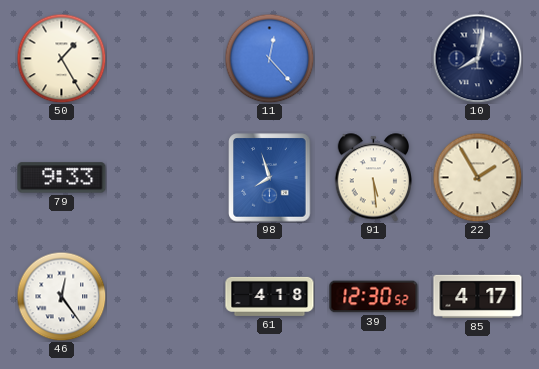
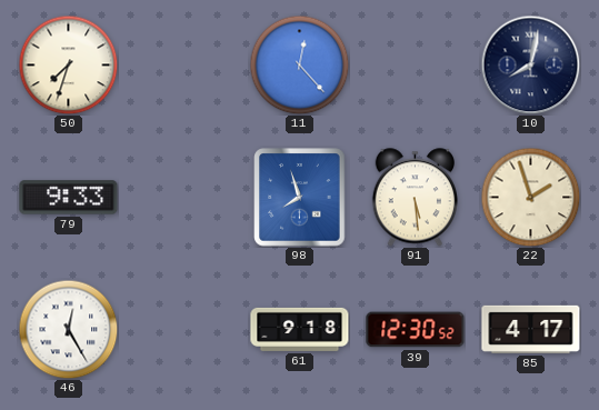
50: 1:25 -> 7:33 (68, 64)
22: 1:55 -> 1:57 (530, 197)
46: 12:24 -> 12:25 (68, 329)
61: 4:18 -> 9:18 (300, 329)
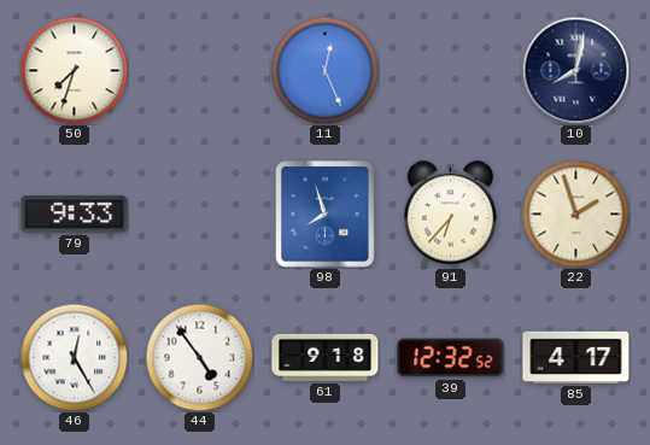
11: 12:23 -> 12:26 (324, 70)
91: 5:29 -> 6:37 (450, 215)
44: none -> 4:54 (199, 357)
39: 12:30 -> 12:32 (451, 358)
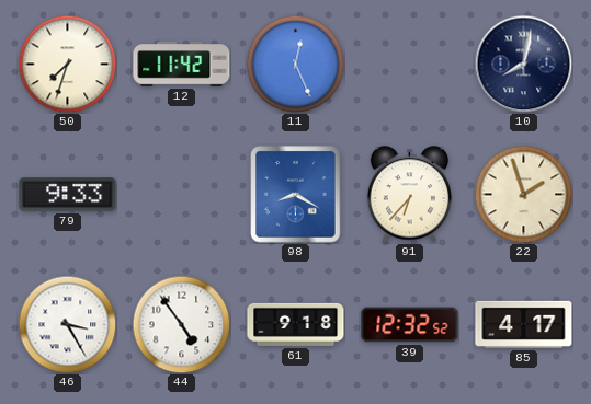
12: none -> 11:42 (182, 65)
98: 7:57 -> 8:20 (296, 195)
46: 12:25 -> 3:25 (67, 324)
